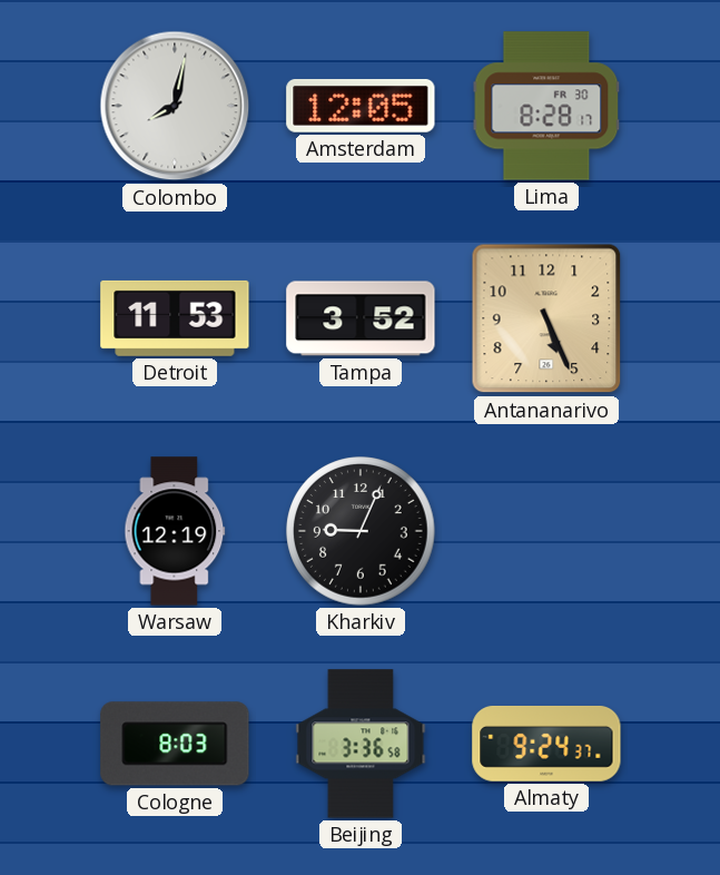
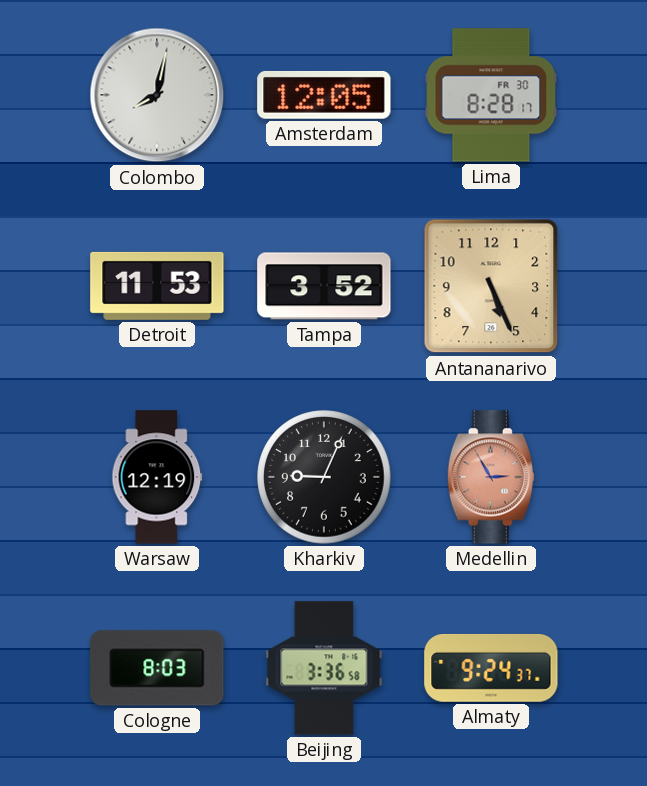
Medellin: none -> 2:55 (491, 477)
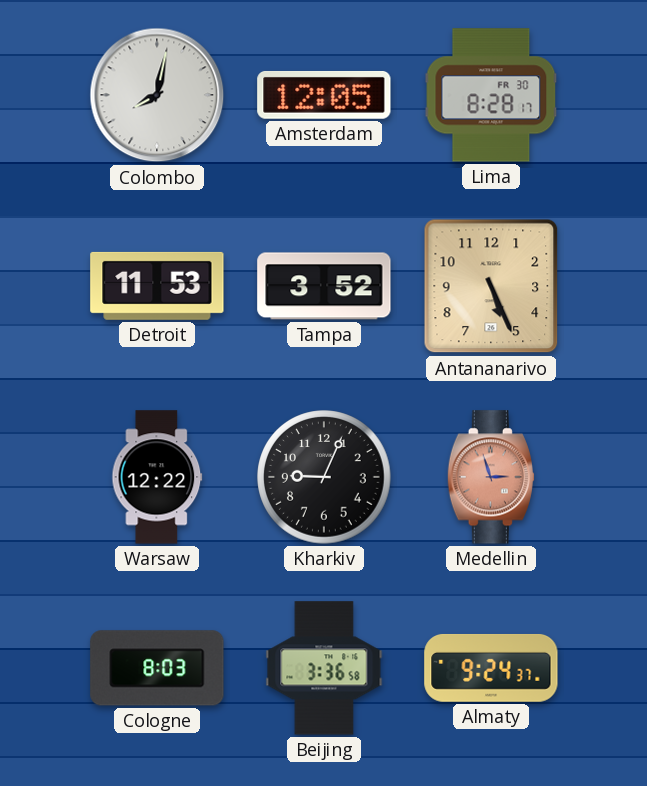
Warsaw: 12:19 -> 12:22 (157, 477)
Medellin: 2:55 -> 2:57 (491, 477)
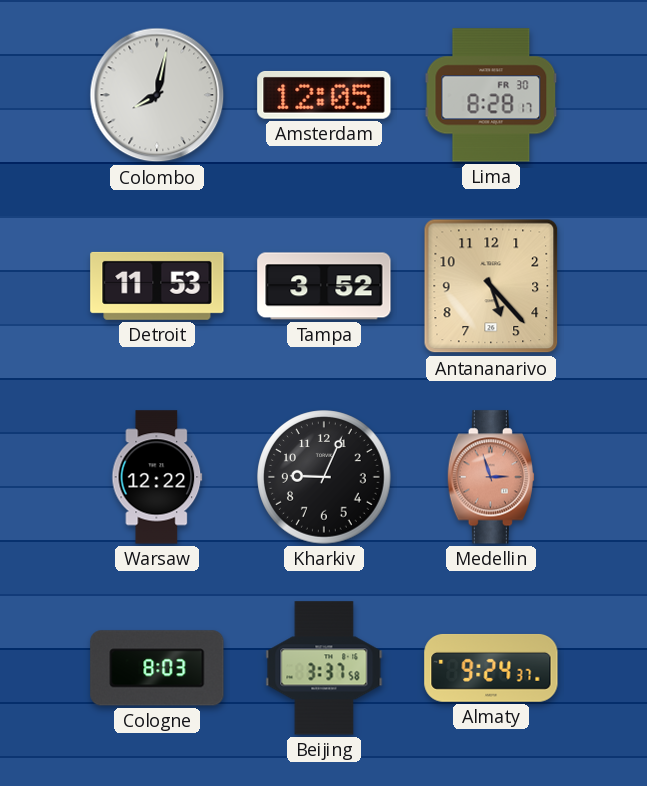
Antananarivo: 5:26 -> 5:23 (491, 286)
Beijing: 3:36 -> 3:37 (324, 668)
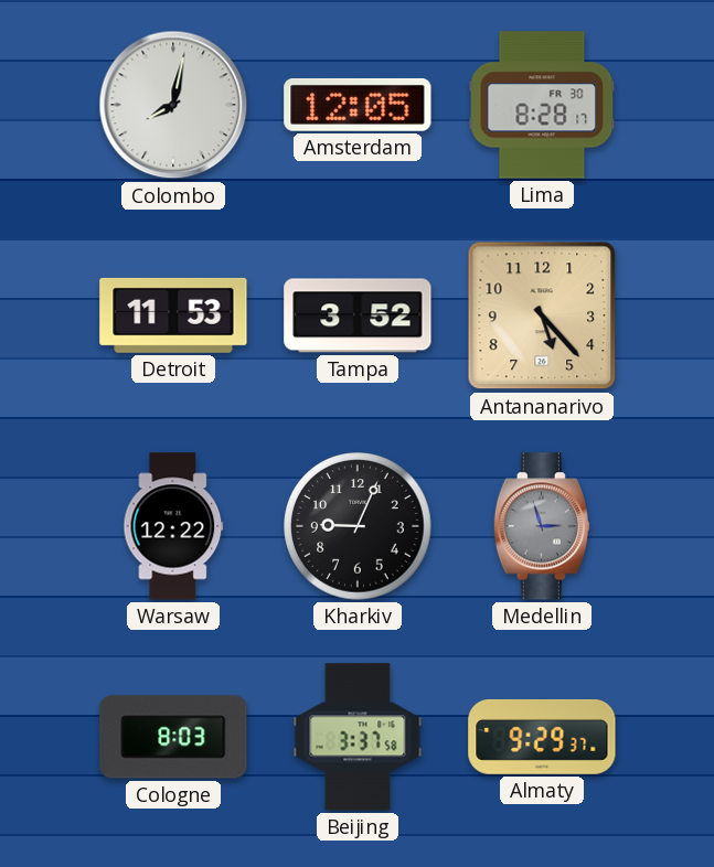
Medellin dial: salmon -> grey (542, 526)
Almaty: 9:24 -> 9:29 (542, 737)
